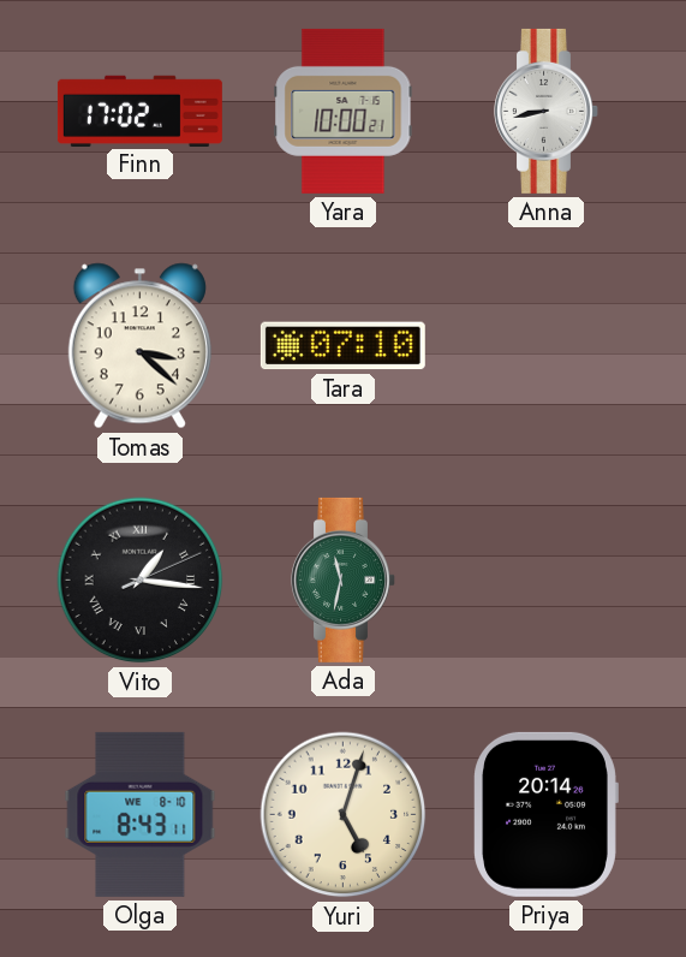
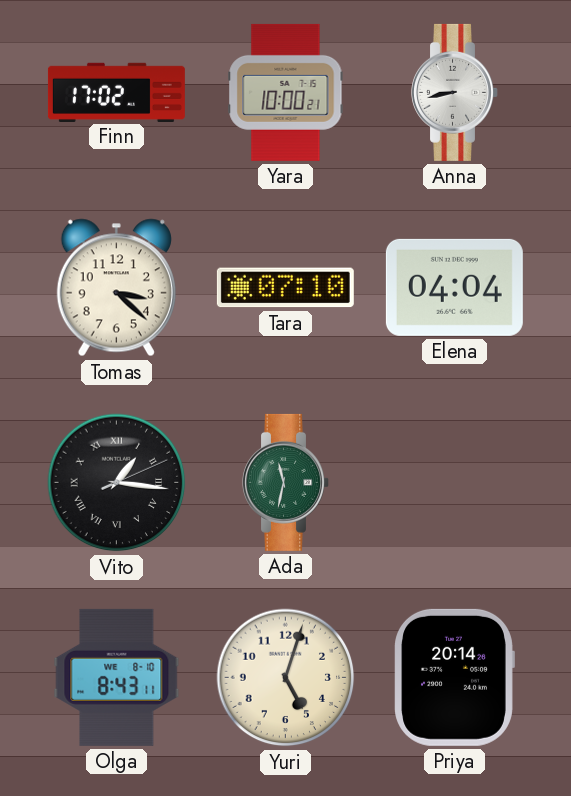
Elena: none -> 04:04 (454, 287)
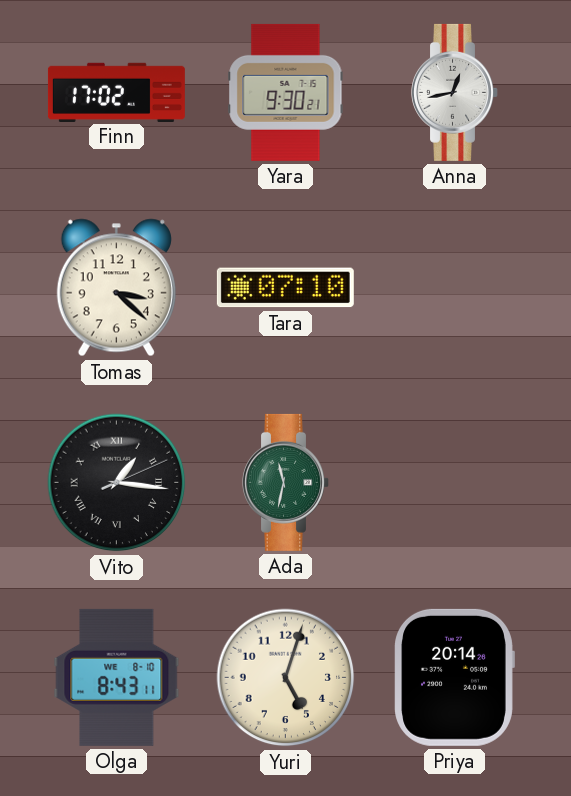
Yara: 10:00 -> 9:30 (286, 92)
Anna: 8:43 -> 12:43 (455, 92)
Elena: 04:04 -> none (454, 287)
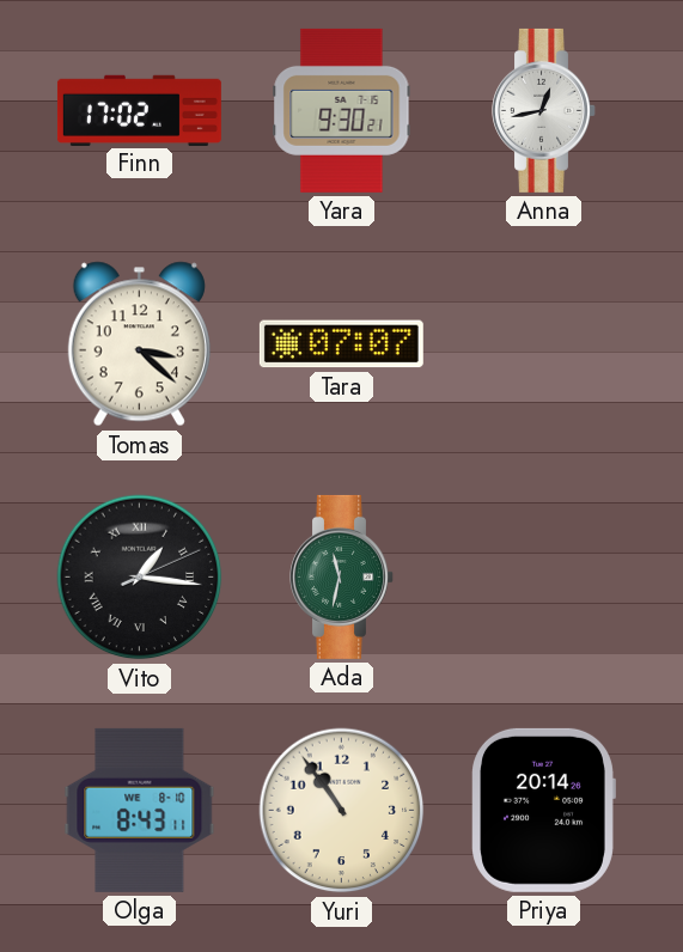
Tara: 07:10 -> 07:07 (341, 344)
Yuri: 5:03 -> 10:54 (342, 811)
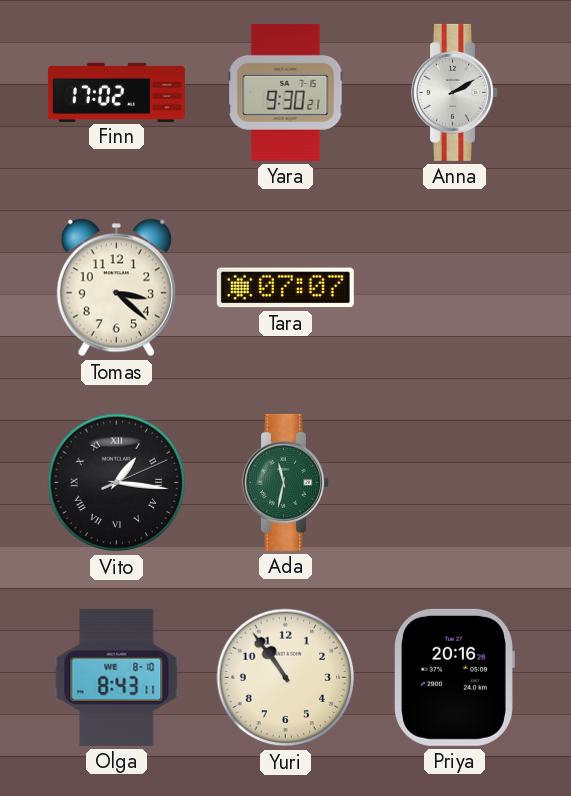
Anna: 12:43 -> 2:10 (455, 92)
Priya: 20:14 -> 20:16 (454, 677)
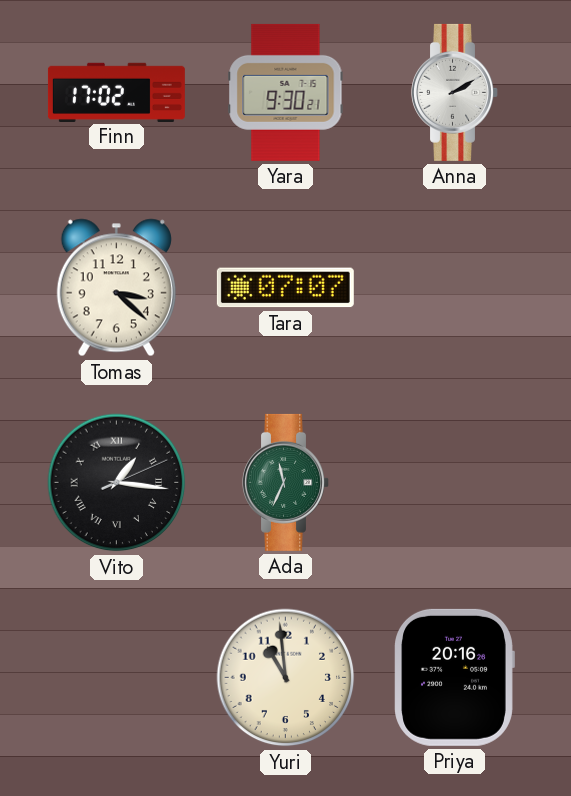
Ada: 11:32 -> 11:34 (286, 482)
Olga: 8:43 -> none (117, 677)
Yuri: 10:54 -> 10:59 (286, 678)
